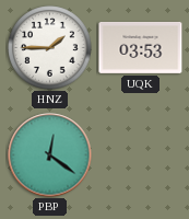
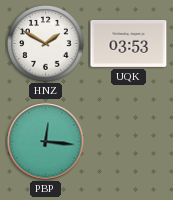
HNZ: 1:45 -> 1:50 (46, 44)
PBP: 12:21 -> 12:16 (46, 142)
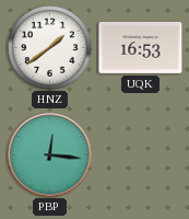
HNZ: 1:50 -> 1:39 (50, 48)
UQK: 03:53 -> 16:53 (141, 47)
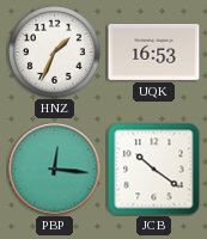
HNZ: 1:39 -> 1:34 (55, 53)
JCB: none -> 10:21 (154, 170)
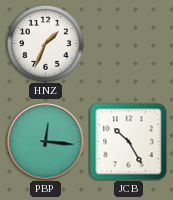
UQK: 16:53 -> none (154, 51)
JCB: 10:21 -> 10:25 (129, 142)
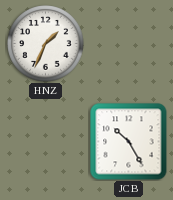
PBP: 12:16 -> none (46, 142)
